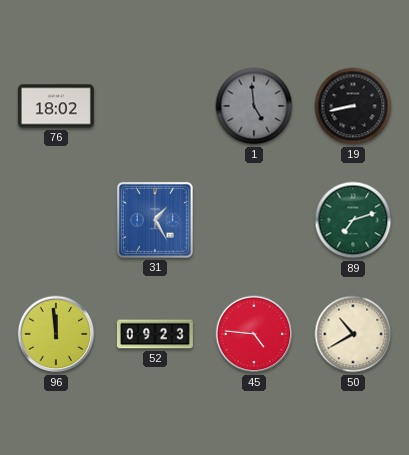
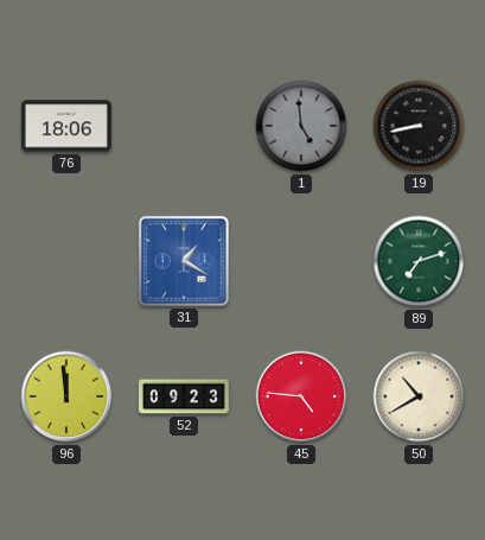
76: 18:02 -> 18:06 (66, 126)
31: 1:25 -> 1:20 (184, 261)
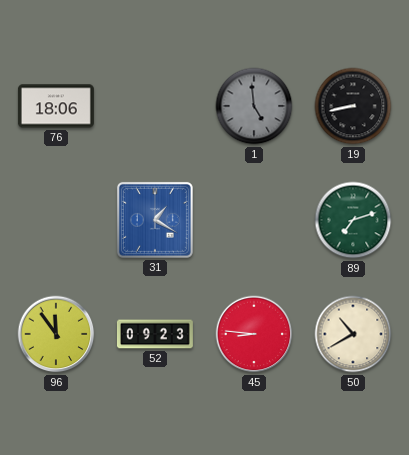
96: 11:59 -> 11:54 (56, 334)
45: 4:46 -> 8:46 (254, 334)
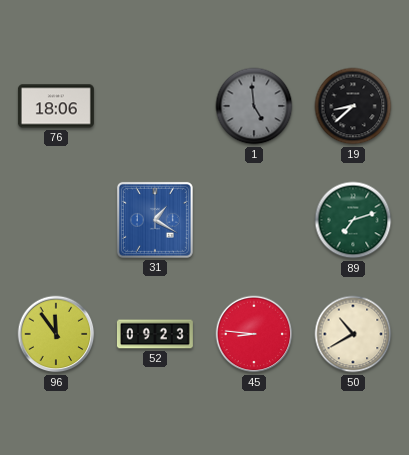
19: 8:43 -> 8:38 (353, 106)
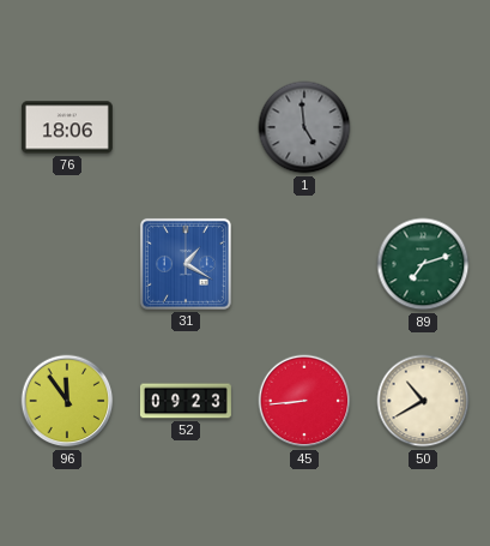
19: 8:38 -> none (353, 106)
45: 8:46 -> 8:44 (304, 401)
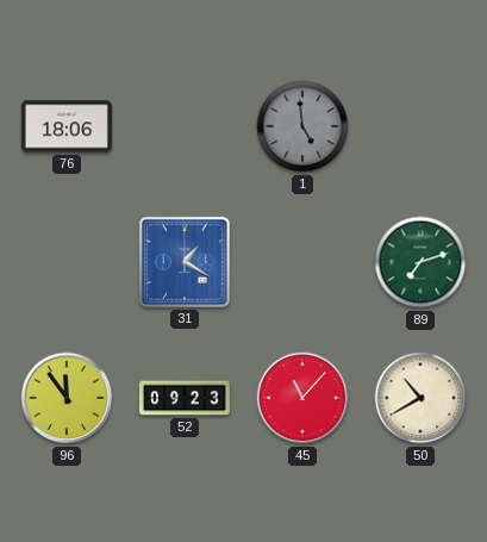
45: 8:44 -> 11:07 (302, 398)
